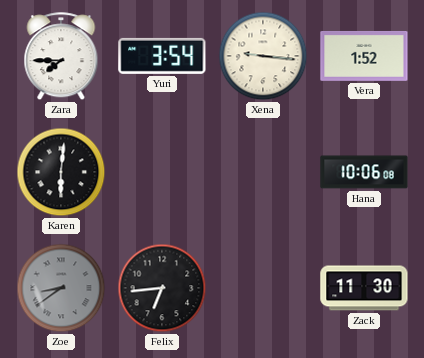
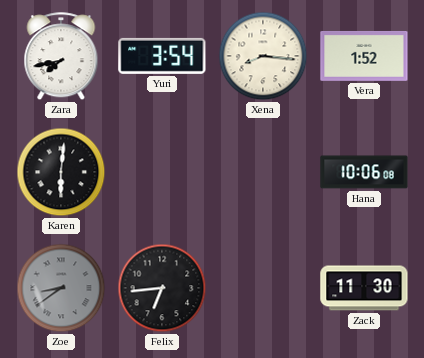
Zara: 7:45 -> 7:43 (61, 57)
Xena: 9:16 -> 8:16 (263, 56)
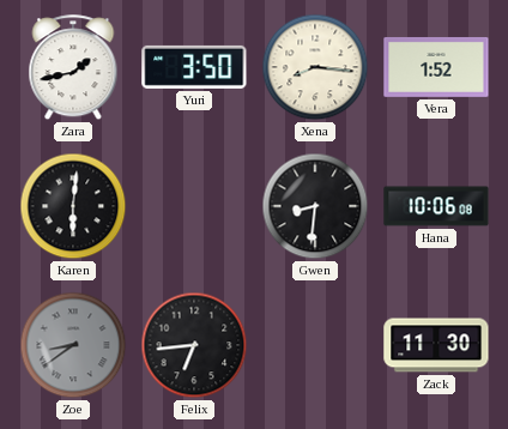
Zara: 7:43 -> 1:43 (73, 68)
Yuri: 3:54 -> 3:50 (194, 67)
Gwen: none -> 8:31 (315, 206)
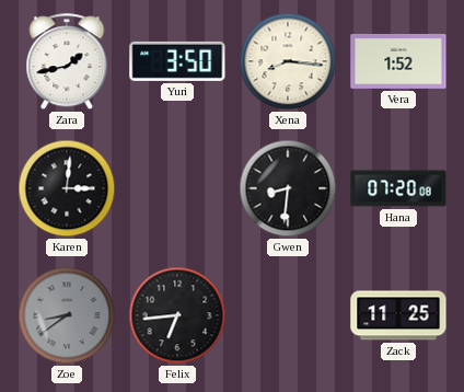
Karen: 6:01 -> 3:01 (67, 188)
Hana: 10:06 -> 07:20 (398, 188)
Zack: 11:30 -> 11:25 (398, 315)
